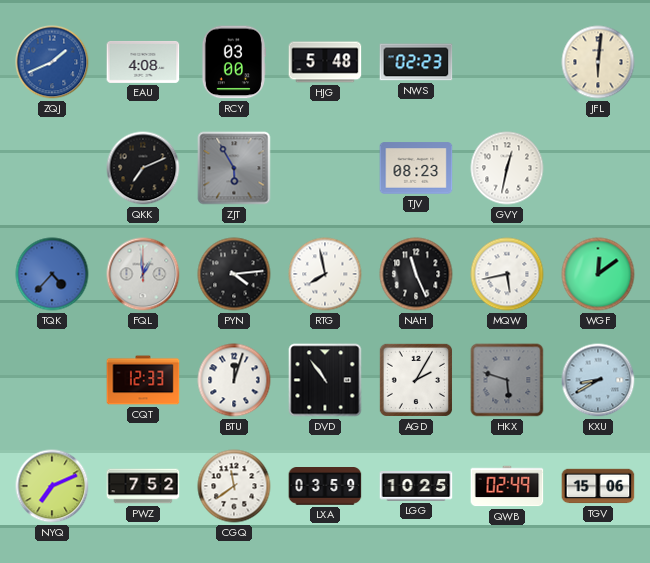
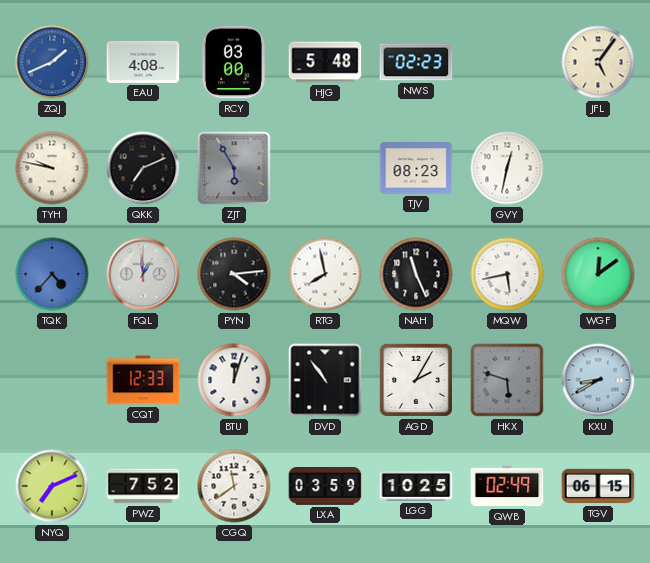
JFL: 6:01 -> 5:06 (598, 62)
TYH: none -> 9:47 (52, 168)
TGV: 15:06 -> 06:15 (598, 486)
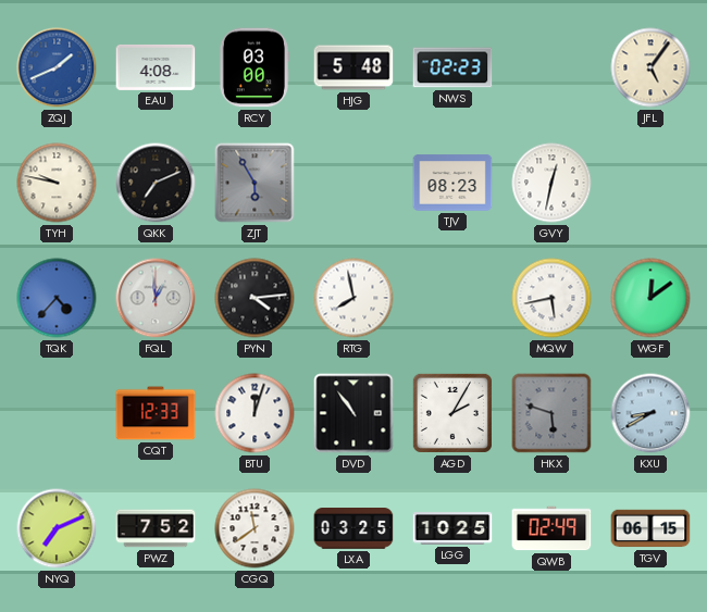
NAH: 11:26 -> none (416, 274)
LXA: 03:59 -> 03:25 (353, 529)
